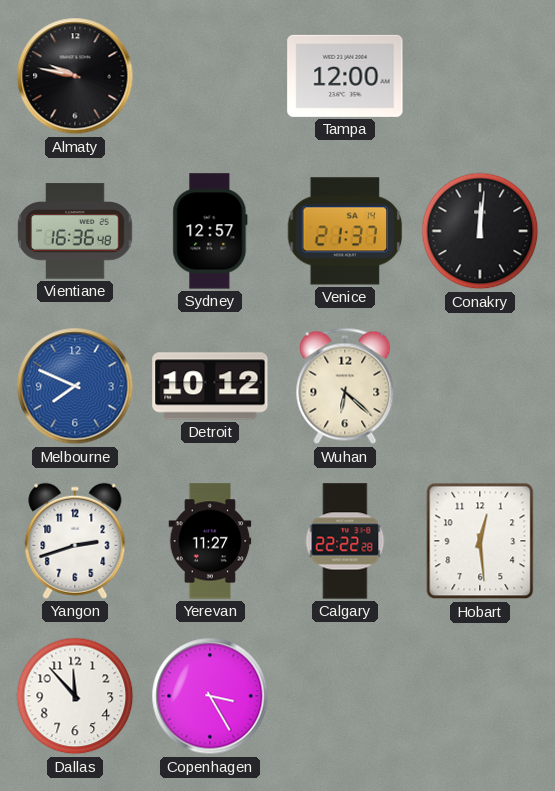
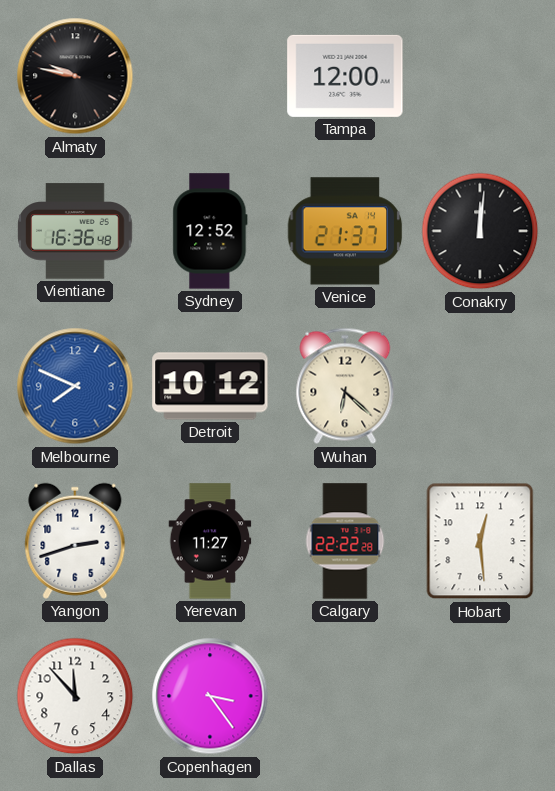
Sydney: 12:57 -> 12:52 (210, 231)
Copenhagen: 3:25 -> 3:24 (210, 696)
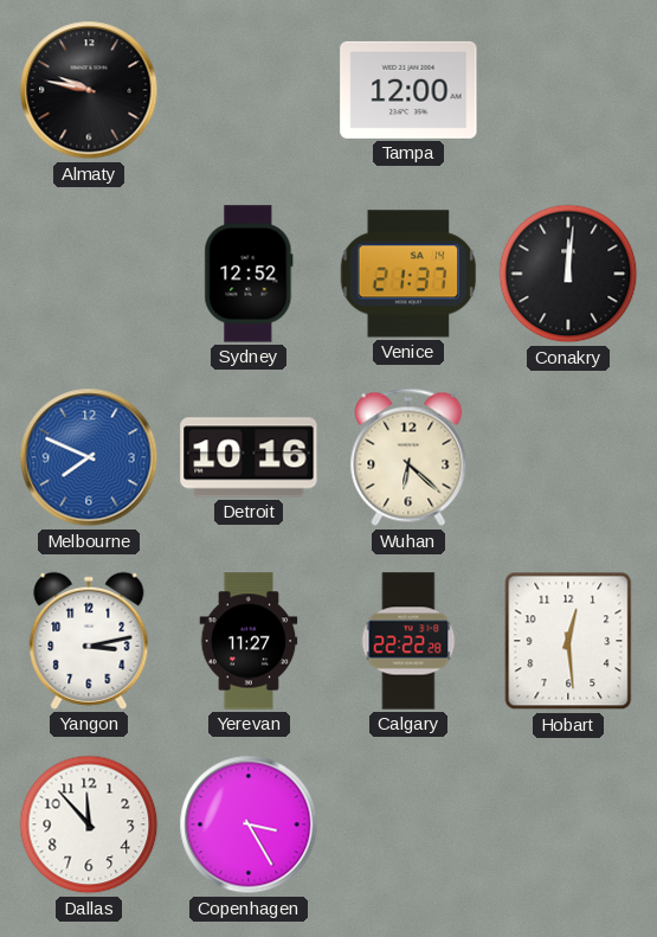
Vientiane: 16:36 -> none (75, 231)
Detroit: 10:12 -> 10:16 (249, 457)
Yangon: 2:42 -> 3:13 (89, 641)
Copenhagen: 3:24 -> 3:25 (249, 824)
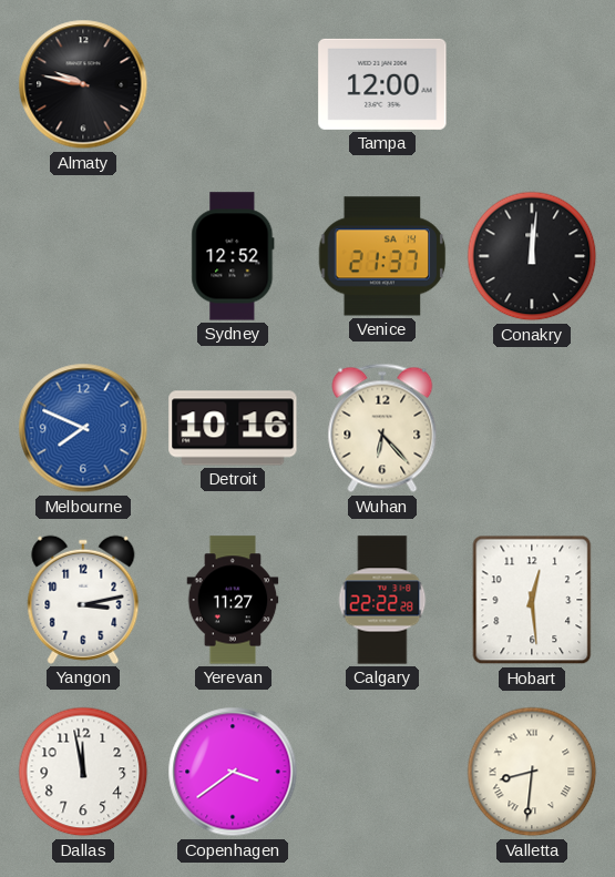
Wuhan: 6:22 -> 6:23 (382, 428)
Dallas: 11:53 -> 11:58 (83, 772)
Copenhagen: 3:25 -> 3:39 (233, 772)
Valletta: none -> 8:31 (532, 772)
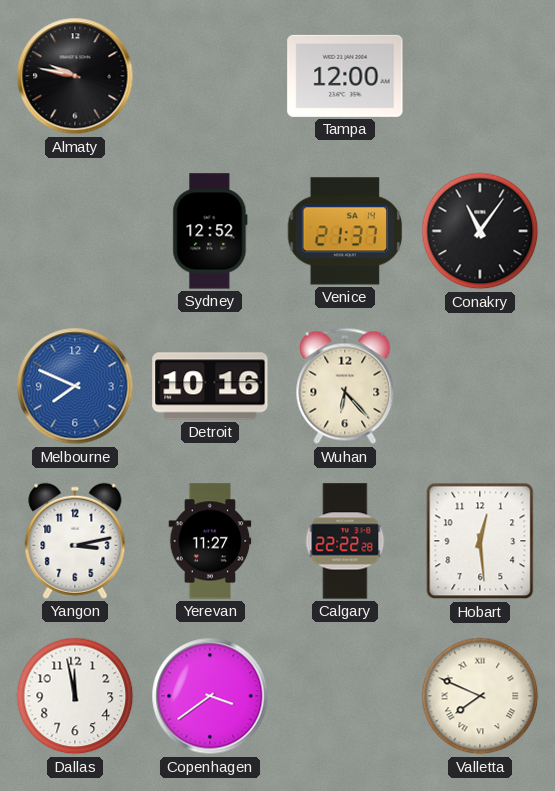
Conakry: 12:01 -> 11:06 (480, 231)
Valletta: 8:31 -> 7:49 (480, 696)
